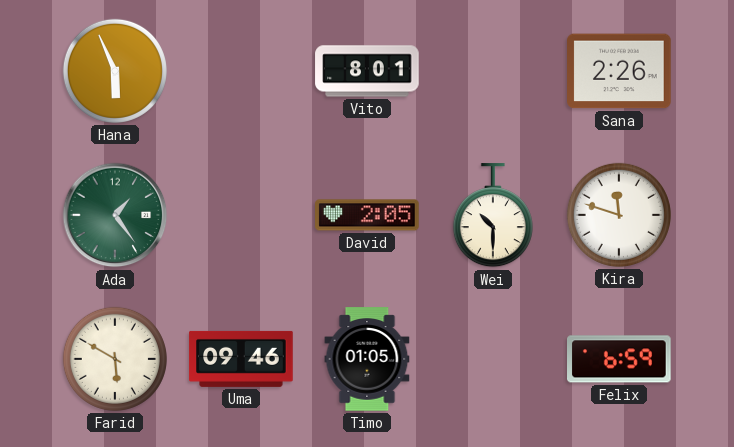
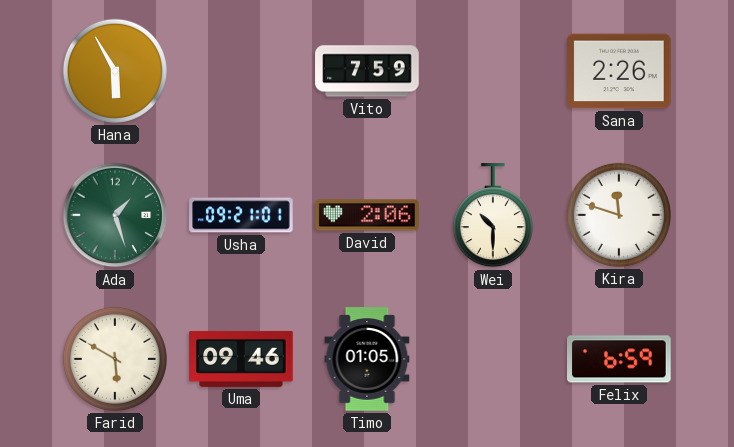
Hana: 5:56 -> 5:55 (115, 71)
Vito: 8:01 -> 7:59 (367, 71)
Ada: 1:24 -> 1:27 (115, 215)
Usha: none -> 09:21 (241, 215)
David: 2:05 -> 2:06 (367, 215)
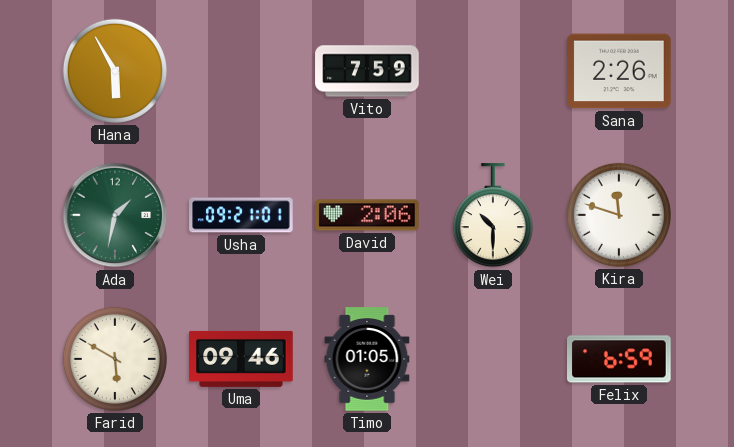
Ada: 1:27 -> 1:32 (115, 215)
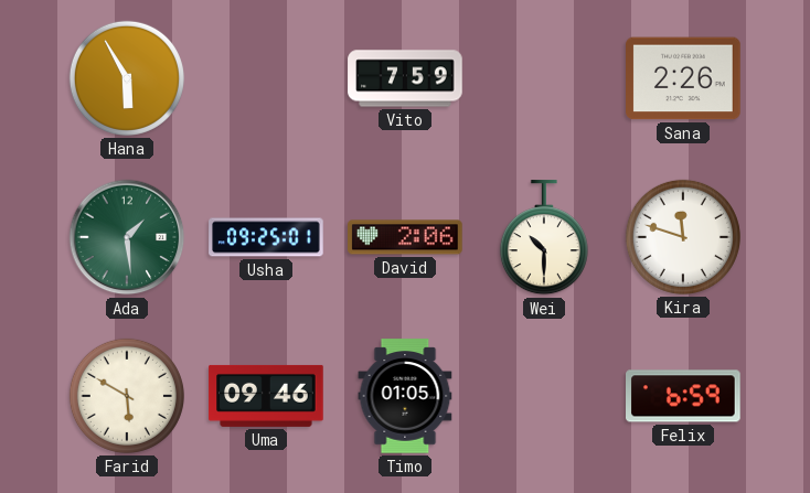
Ada: 1:32 -> 1:29 (127, 237)
Usha: 09:21 -> 09:25 (266, 237)
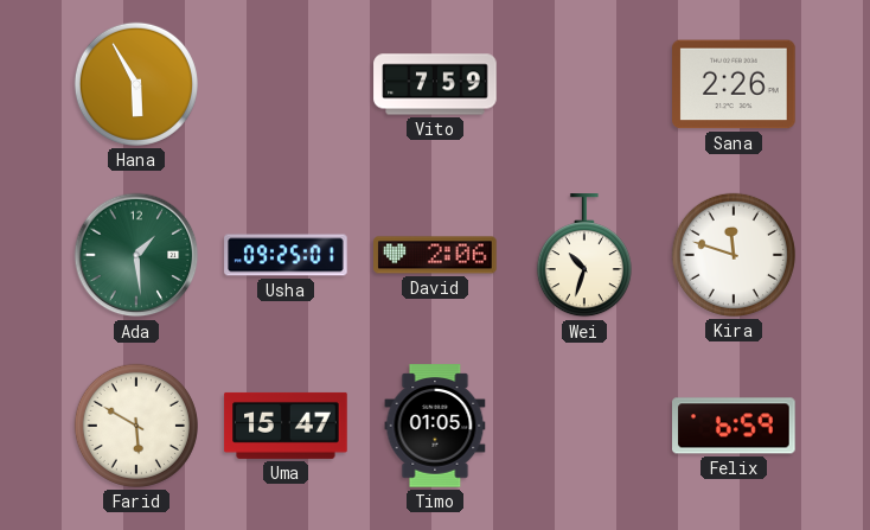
Wei: 10:30 -> 10:33 (584, 256)
Uma: 09:46 -> 15:47 (286, 426)
